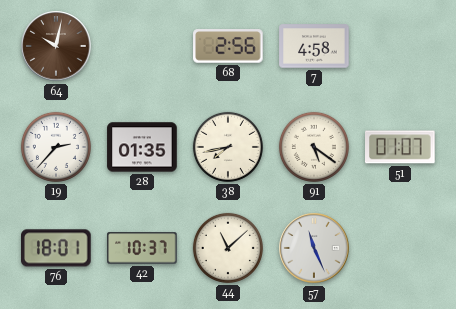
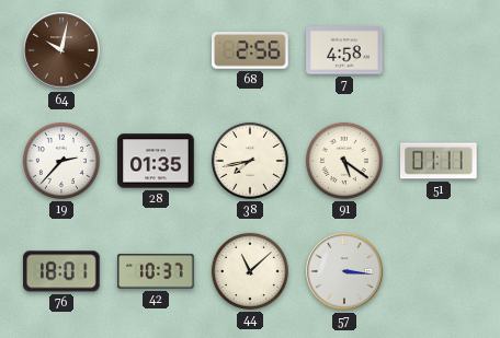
51: 01:07 -> 01:11 (439, 161)
57: 11:26 -> 3:16 (344, 271)
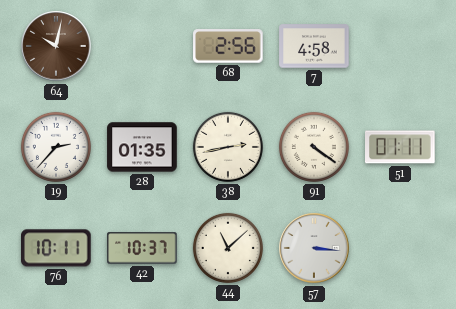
38: 7:43 -> 2:43 (228, 147)
91: 5:21 -> 4:21 (314, 147)
76: 18:01 -> 10:11 (56, 248)
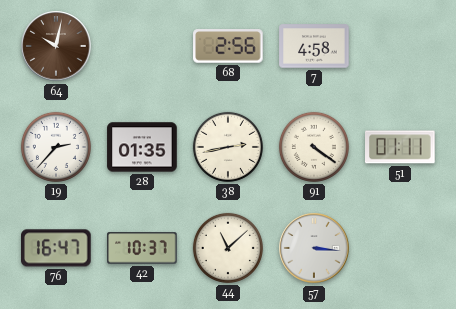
76: 10:11 -> 16:47 (56, 248)
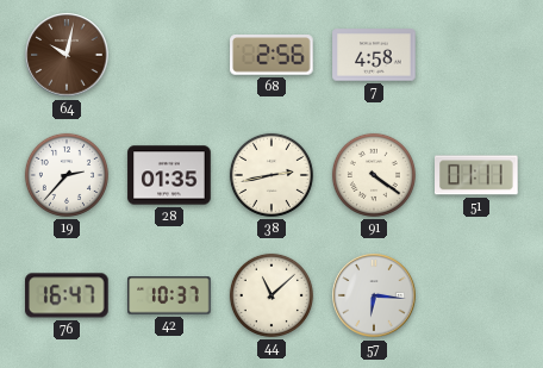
57: 3:16 -> 6:16 (374, 295)
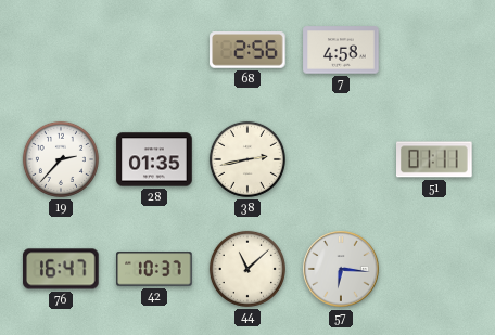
64: 10:02 -> none (67, 55)
91: 4:21 -> none (374, 175)
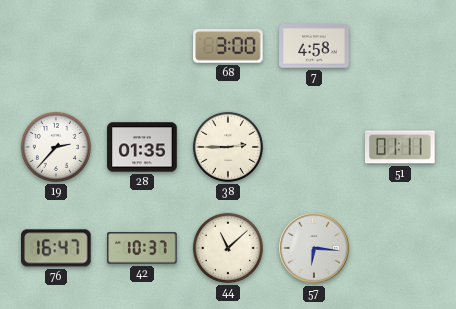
68: 2:56 -> 3:00 (228, 46)
38: 2:43 -> 2:45 (228, 147)
